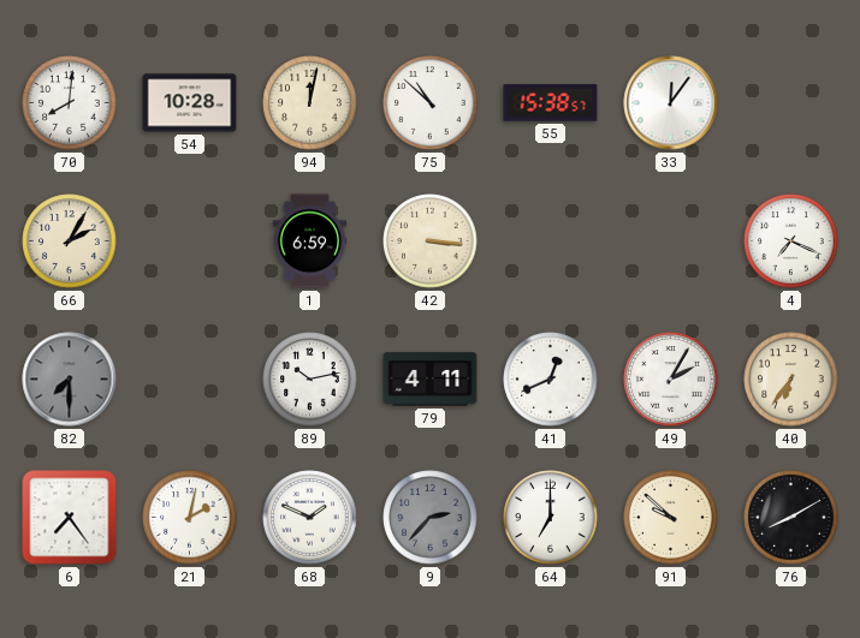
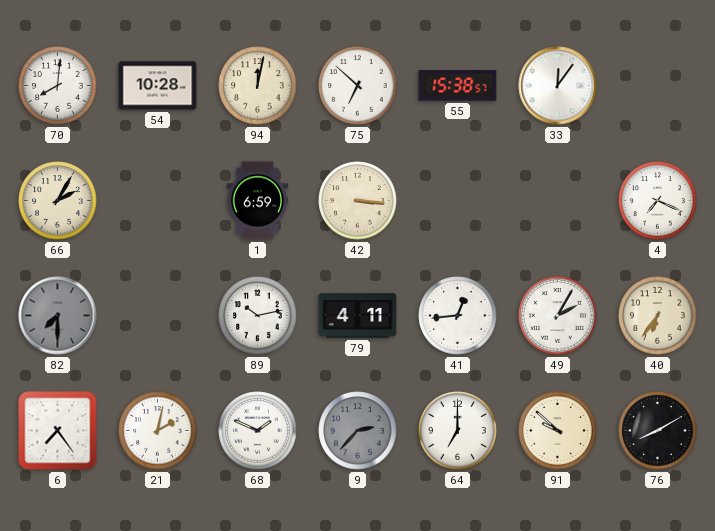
75: 10:52 -> 6:52 (358, 86)
41: 12:41 -> 12:44 (458, 316)
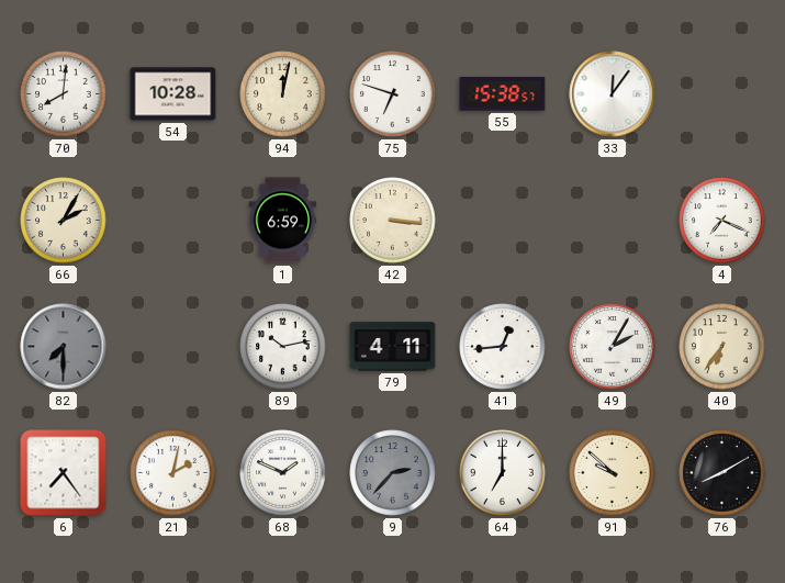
75: 6:52 -> 6:48 (393, 94)
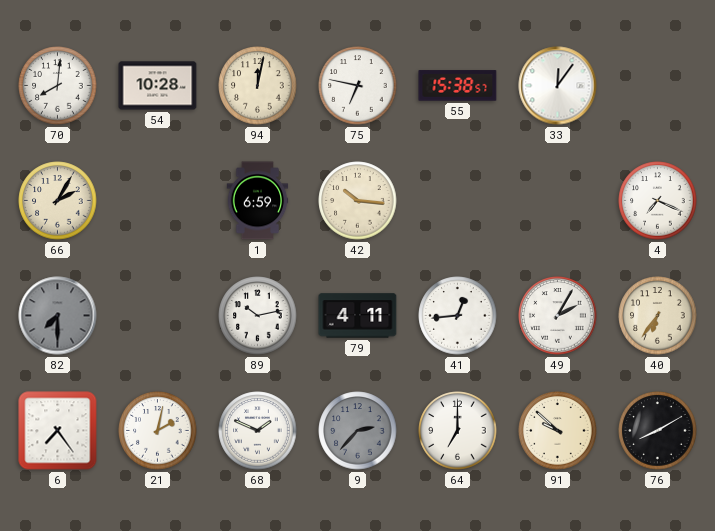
75: 6:48 -> 6:47 (358, 86)
42: 3:16 -> 10:16 (358, 201)
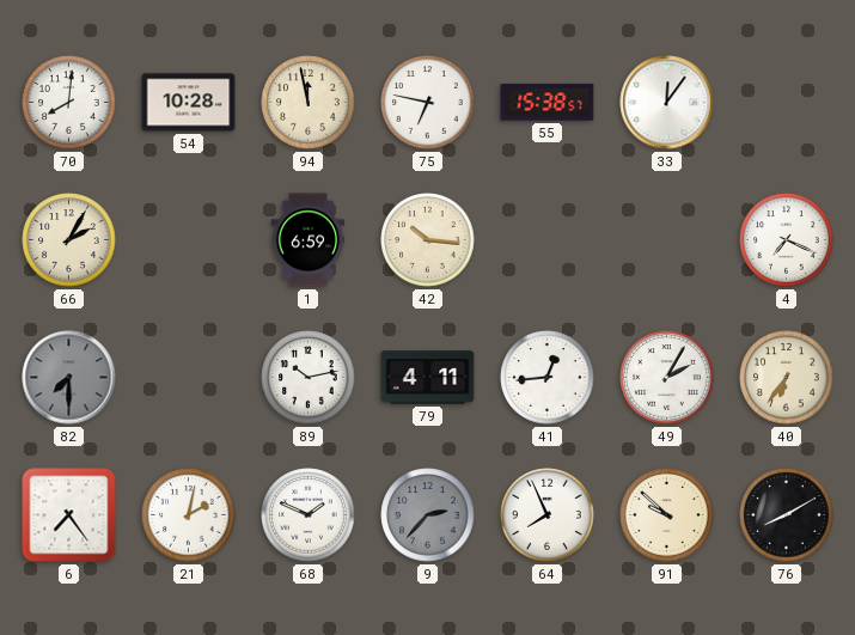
94: 12:02 -> 11:58 (309, 103)
64: 7:00 -> 7:56 (548, 515)
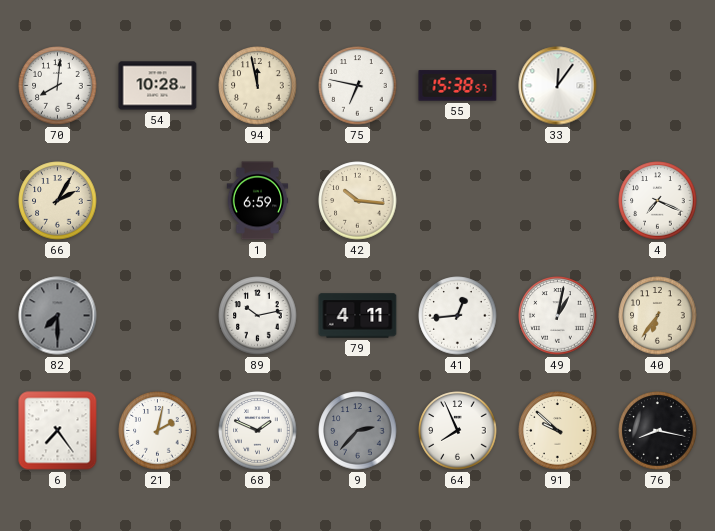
49: 2:05 -> 1:02 (558, 316)
76: 8:10 -> 8:17 (658, 431)
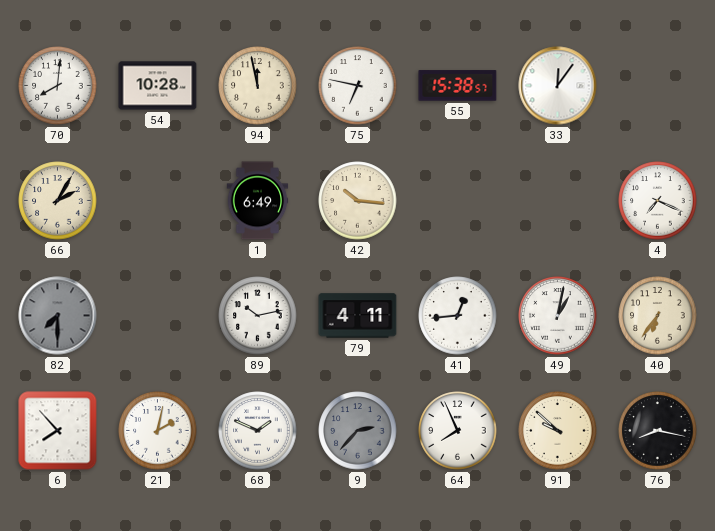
1: 6:59 -> 6:49 (258, 201)
6: 7:24 -> 7:53 (58, 431)
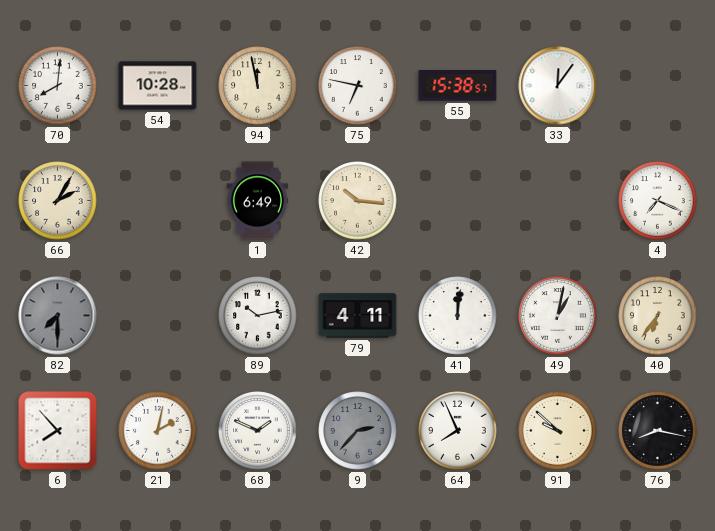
41: 12:44 -> 12:01 (458, 316)
